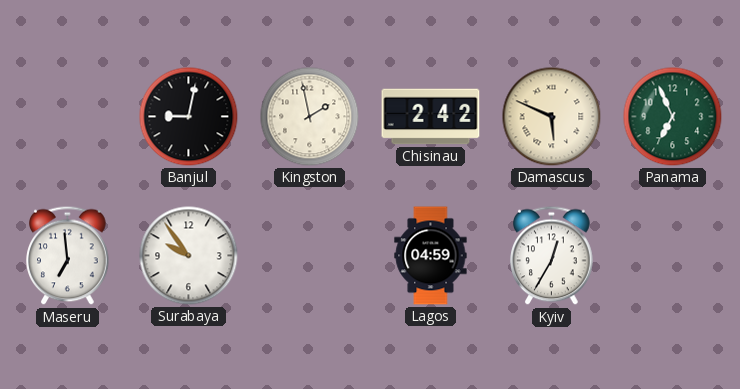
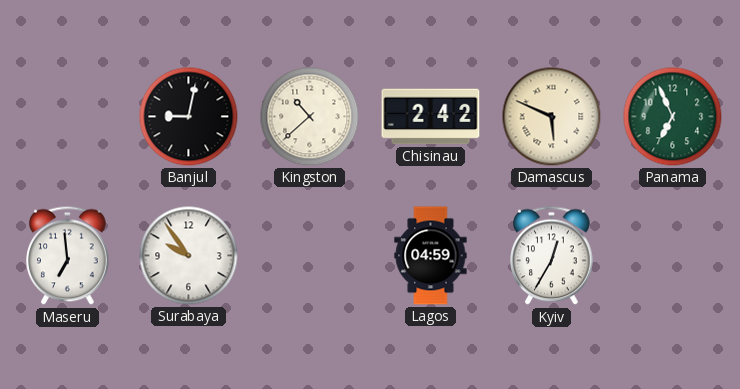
Kingston: 1:58 -> 10:38 (310, 117)
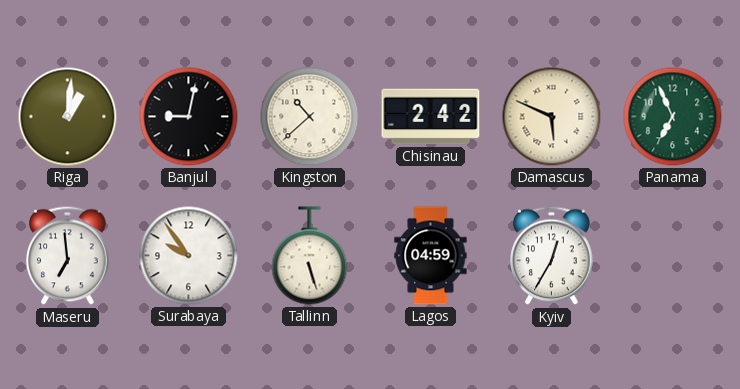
Riga: none -> 1:01 (68, 117)
Tallinn: none -> 5:27 (310, 256)
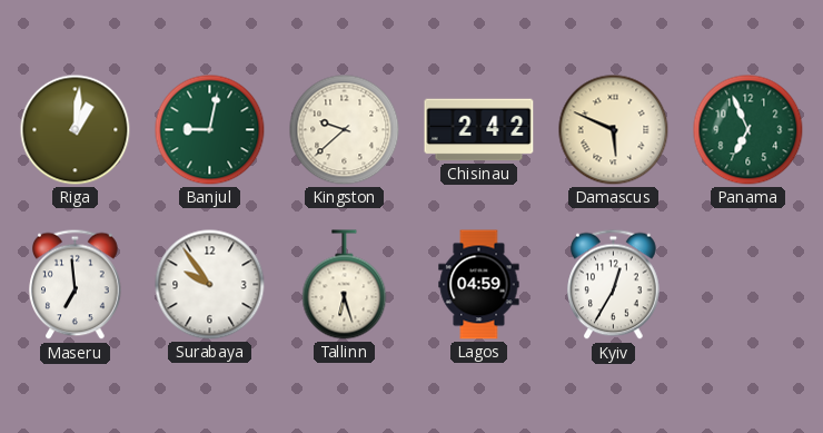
Banjul dial: black -> green (210, 130)
Kingston: 10:38 -> 9:38 (345, 130)
Tallinn: 5:27 -> 6:27 (345, 285)
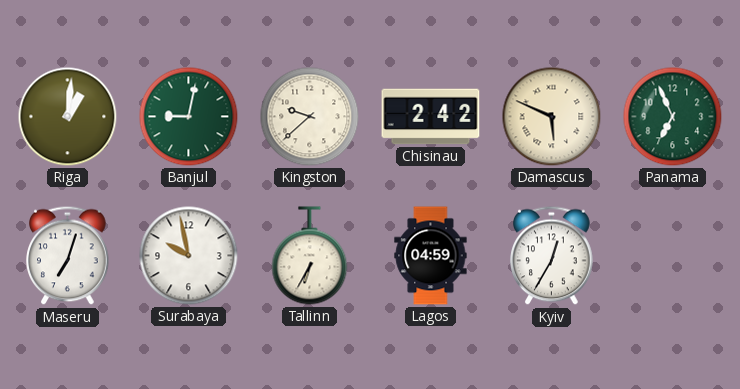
Maseru: 6:59 -> 7:03 (68, 256)
Surabaya: 9:54 -> 9:58 (189, 256)
Tallinn: 6:27 -> 6:35 (310, 256)
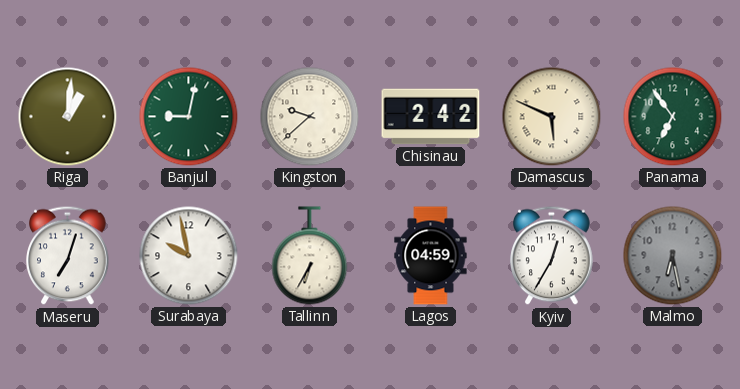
Panama: 6:56 -> 6:54 (673, 117)
Malmo: none -> 6:28 (673, 256)
